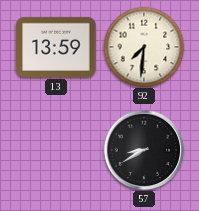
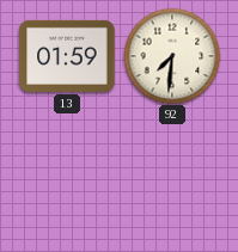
13: 13:59 -> 01:59 (67, 56)
57: 8:40 -> none (144, 150)
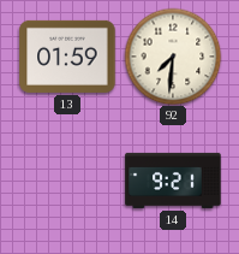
14: none -> 9:21 (173, 181)
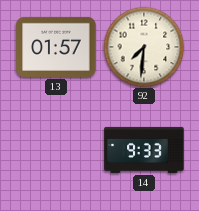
13: 01:59 -> 01:57 (56, 47)
14: 9:21 -> 9:33 (144, 150)
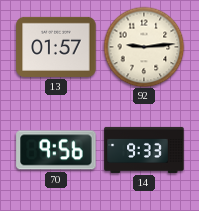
92: 7:31 -> 9:14 (144, 47)
70: none -> 9:56 (56, 150)
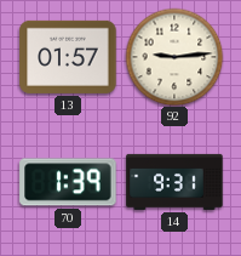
70: 9:56 -> 1:39 (68, 182)
14: 9:33 -> 9:31 (174, 182)
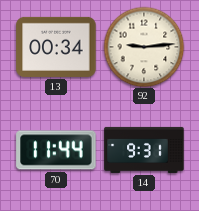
13: 01:57 -> 00:34 (56, 47)
70: 1:39 -> 11:44 (56, 150)
